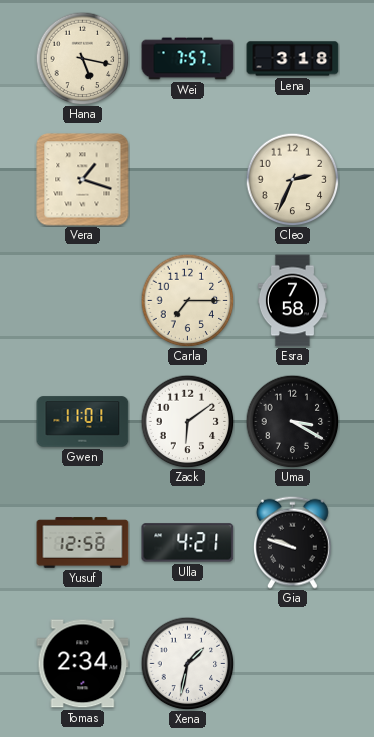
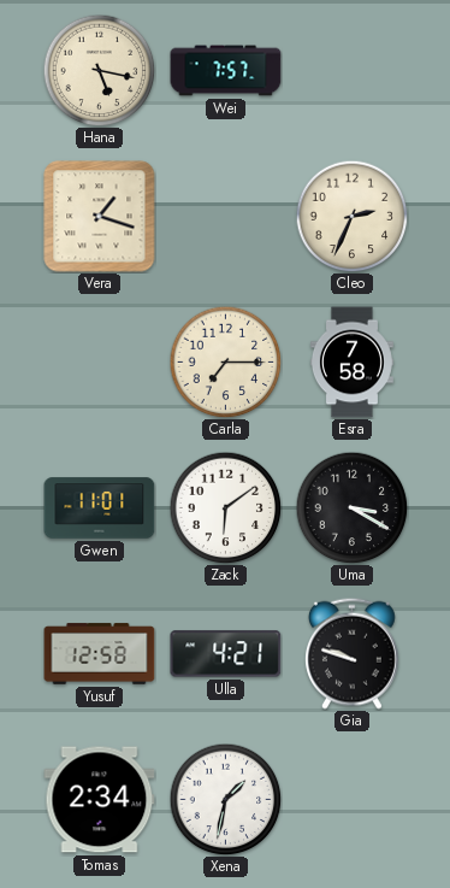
Lena: 3:18 -> none (293, 59)
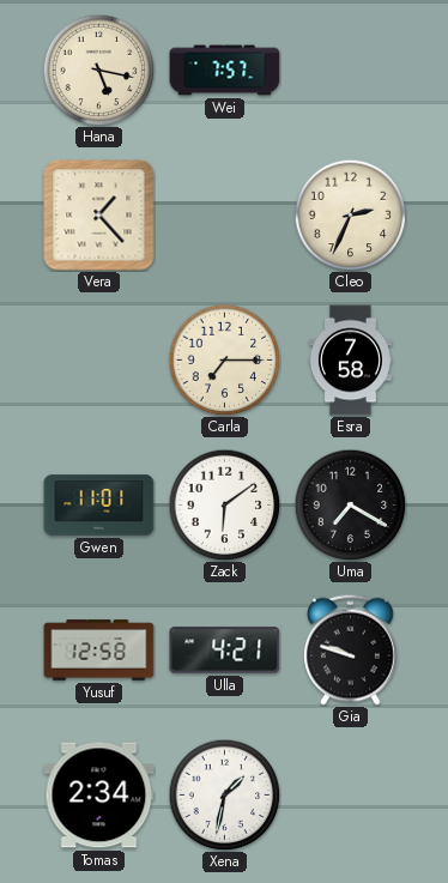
Vera: 1:18 -> 1:23 (99, 216)
Uma: 3:20 -> 7:20 (350, 504)
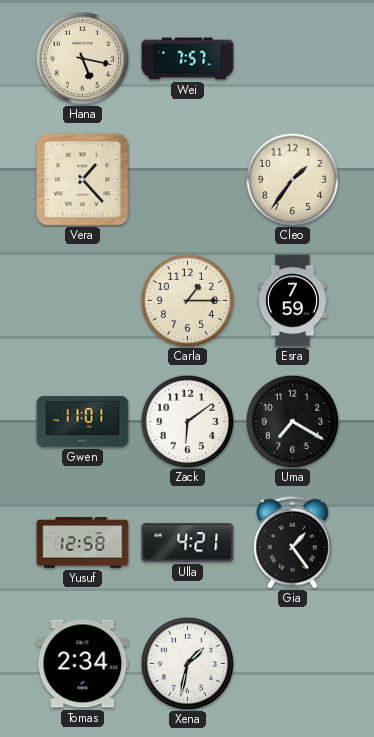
Cleo: 2:34 -> 1:36 (292, 179)
Carla: 7:15 -> 1:15 (187, 300)
Esra: 7:58 -> 7:59 (292, 301)
Gia: 9:48 -> 1:24 (292, 542)
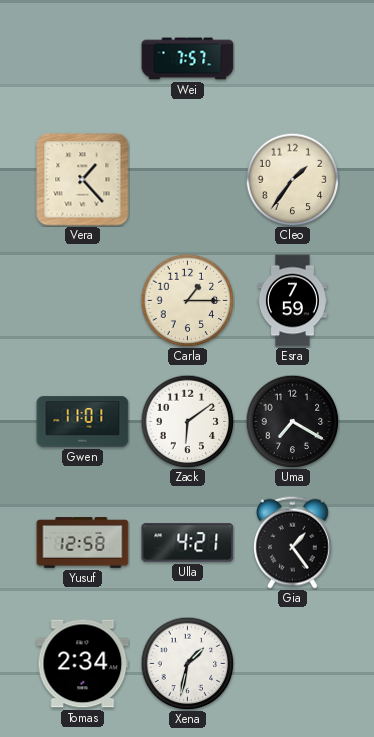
Hana: 5:17 -> none (82, 58)
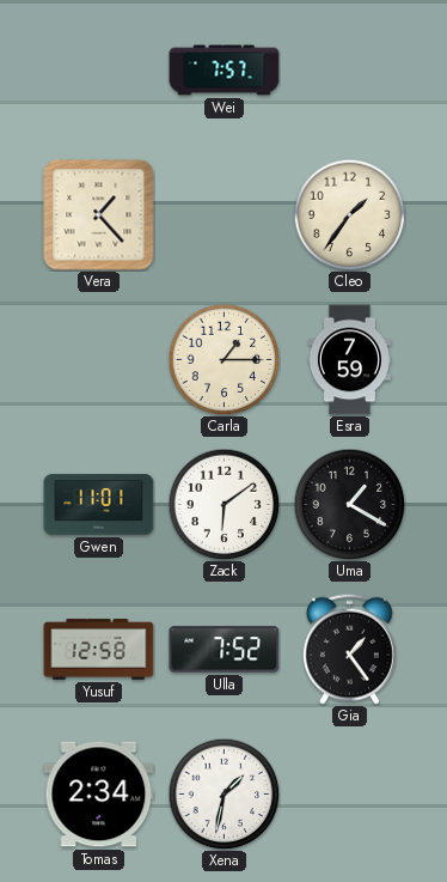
Uma: 7:20 -> 1:20 (349, 504)
Ulla: 4:21 -> 7:52 (225, 650)
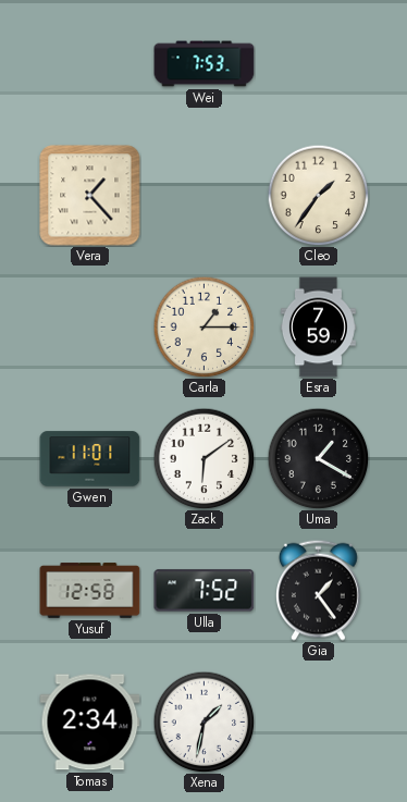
Wei: 7:57 -> 7:53 (205, 64)
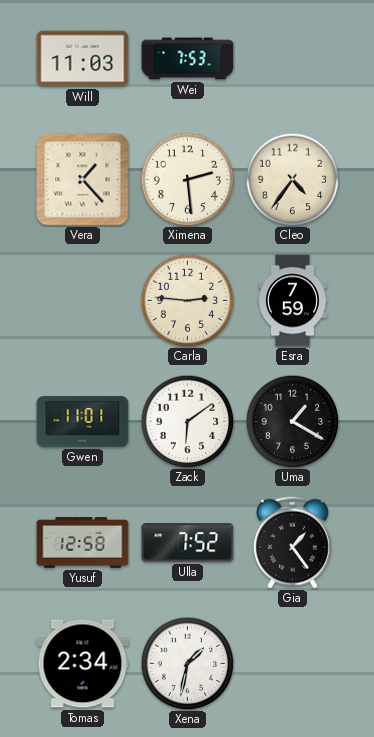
Will: none -> 11:03 (83, 59)
Ximena: none -> 2:29 (187, 179)
Cleo: 1:36 -> 4:36 (292, 179)
Carla: 1:15 -> 2:46 (187, 300)
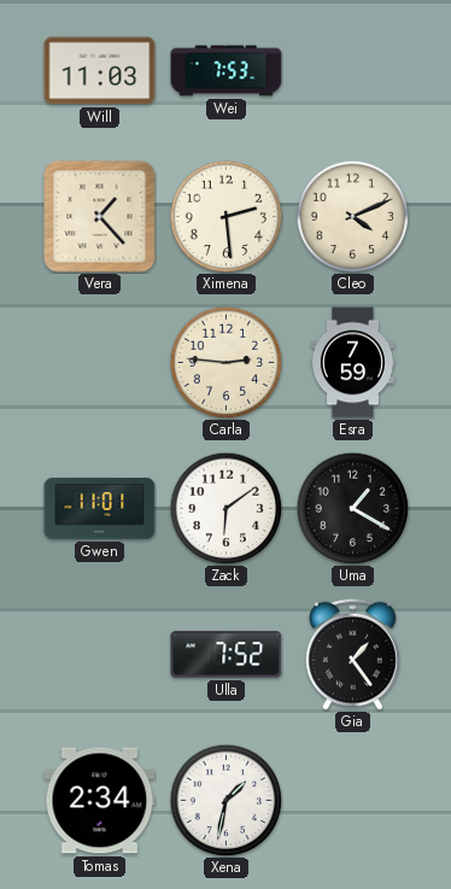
Cleo: 4:36 -> 4:11 (352, 216)
Yusuf: 12:58 -> none (83, 543)
